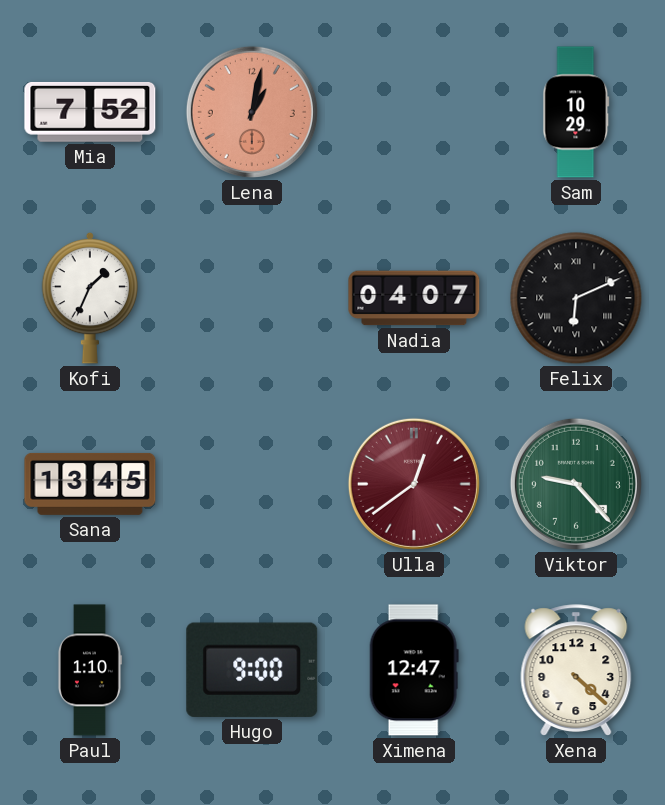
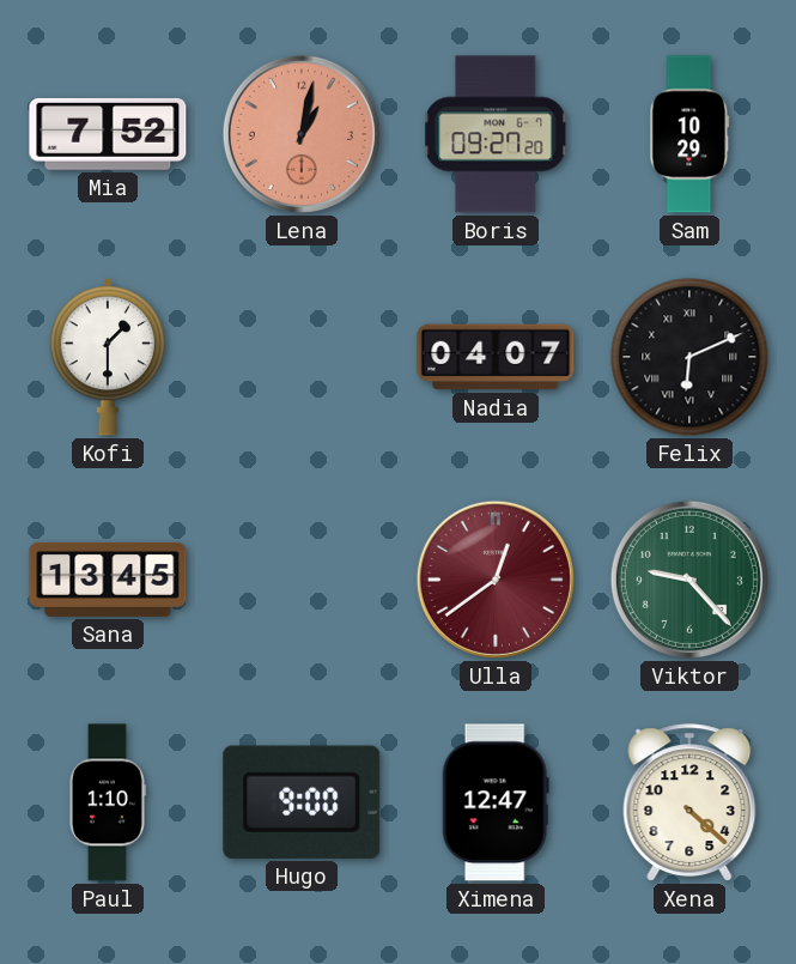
Boris: none -> 09:27 (496, 134)
Kofi: 1:34 -> 1:30 (108, 357)
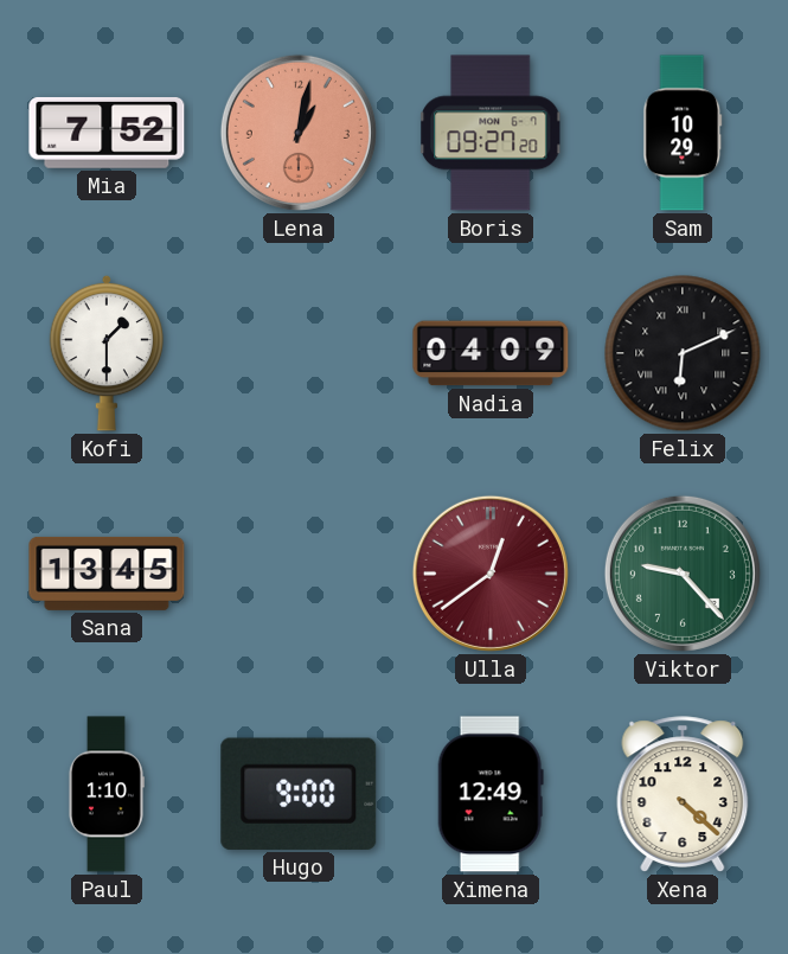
Nadia: 04:07 -> 04:09 (491, 353)
Ximena: 12:47 -> 12:49 (491, 794)
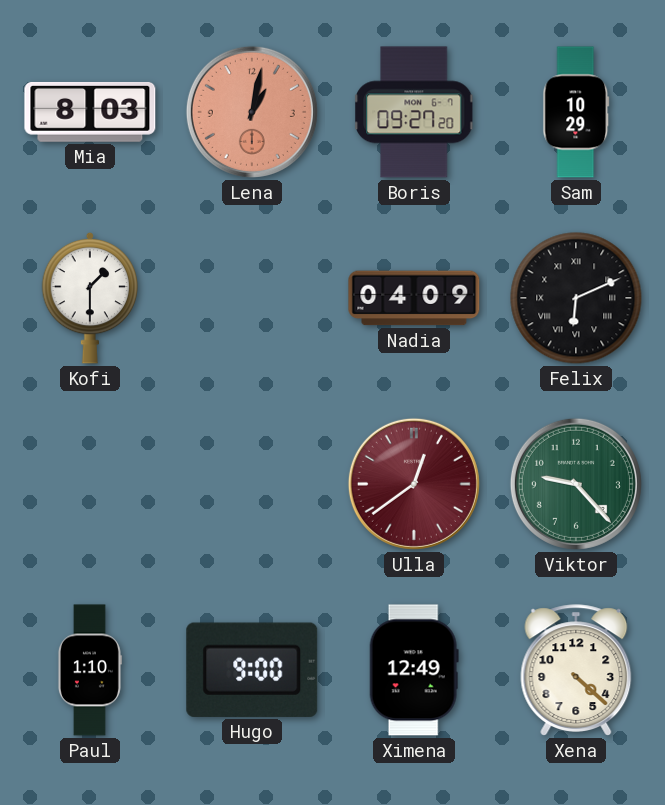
Mia: 7:52 -> 8:03 (90, 112)
Sana: 13:45 -> none (107, 574)
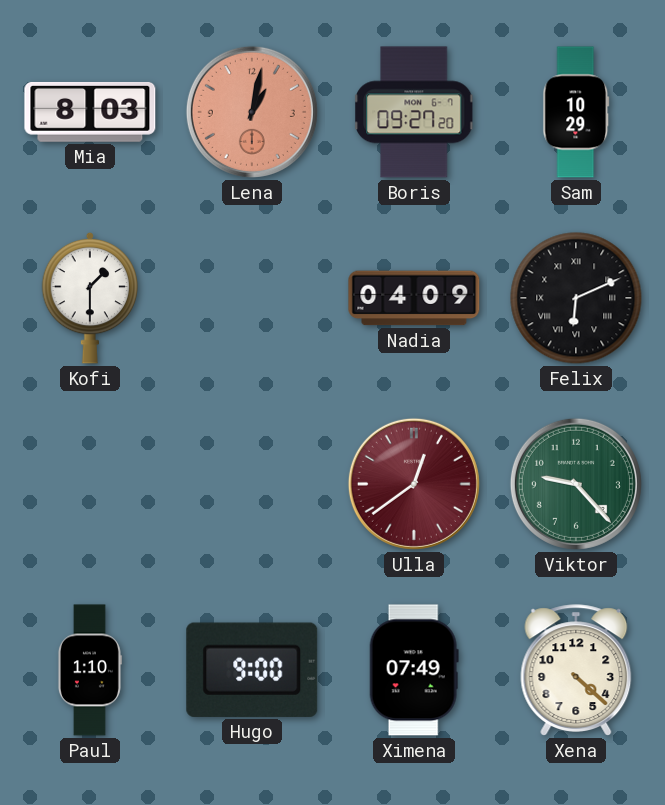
Ximena: 12:49 -> 07:49 (414, 670)
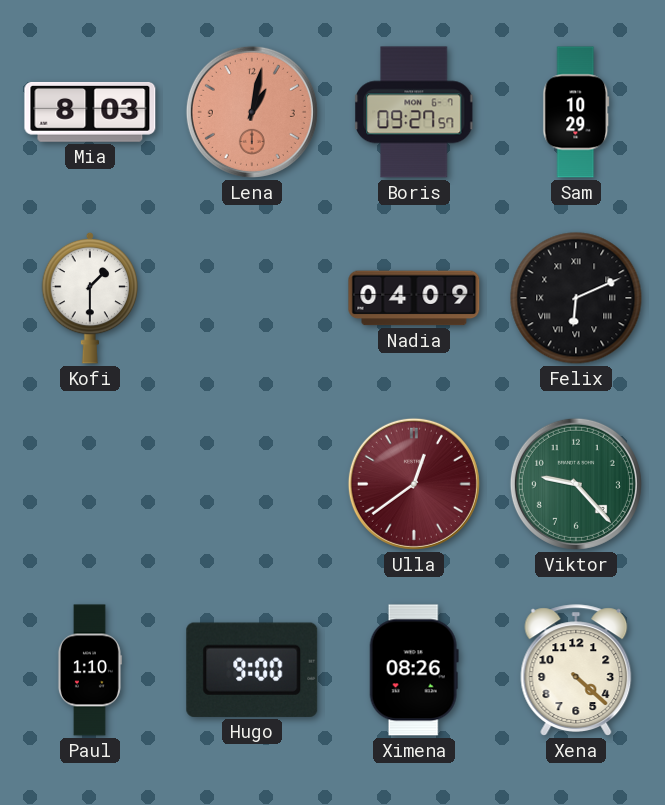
Boris: 09:27:20 -> 09:27:57 (414, 112)
Ximena: 07:49 -> 08:26 (414, 670)
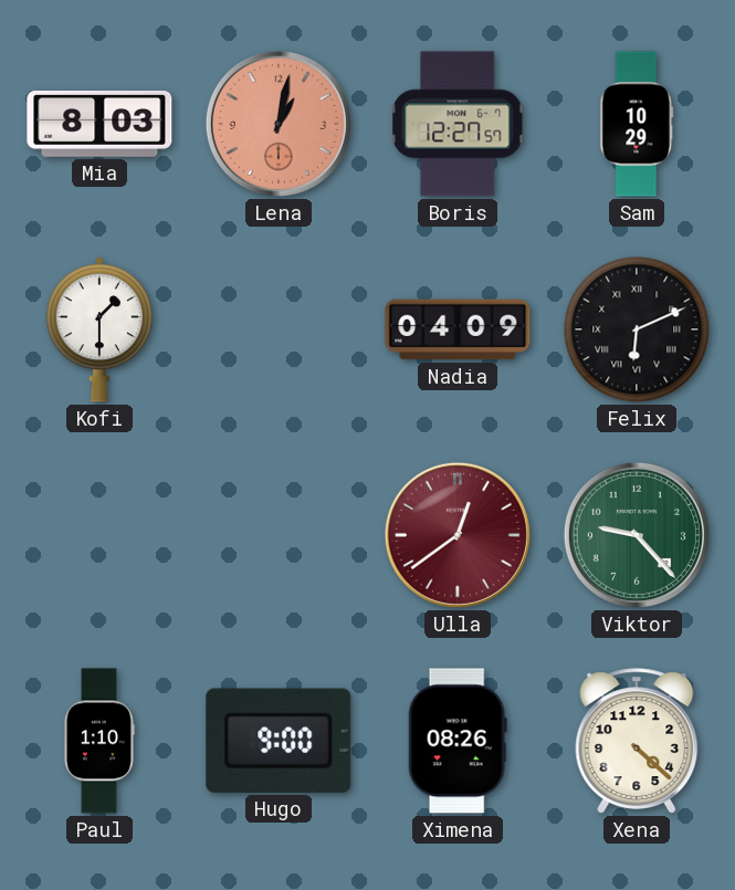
Boris: 09:27 -> 12:27 (458, 124)
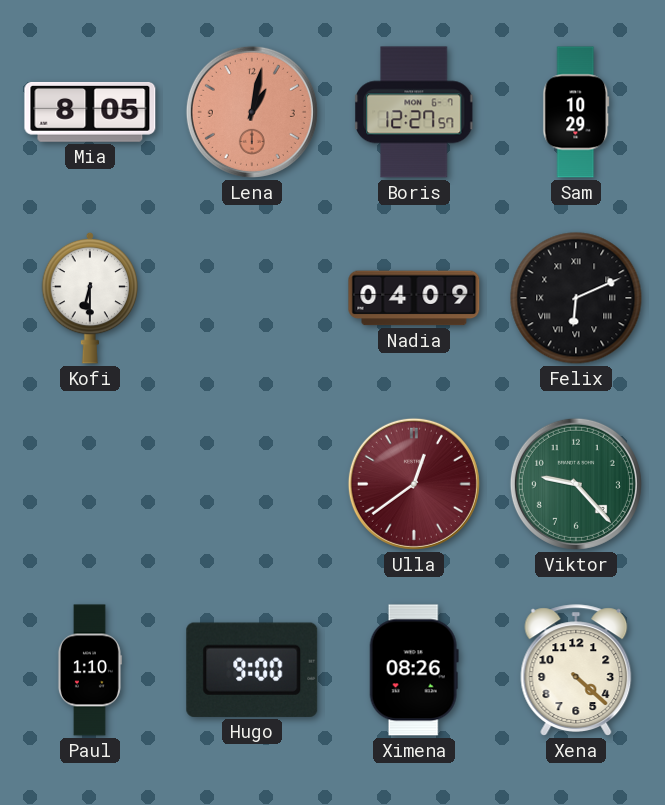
Mia: 8:03 -> 8:05 (90, 112)
Kofi: 1:30 -> 6:30 (90, 298)
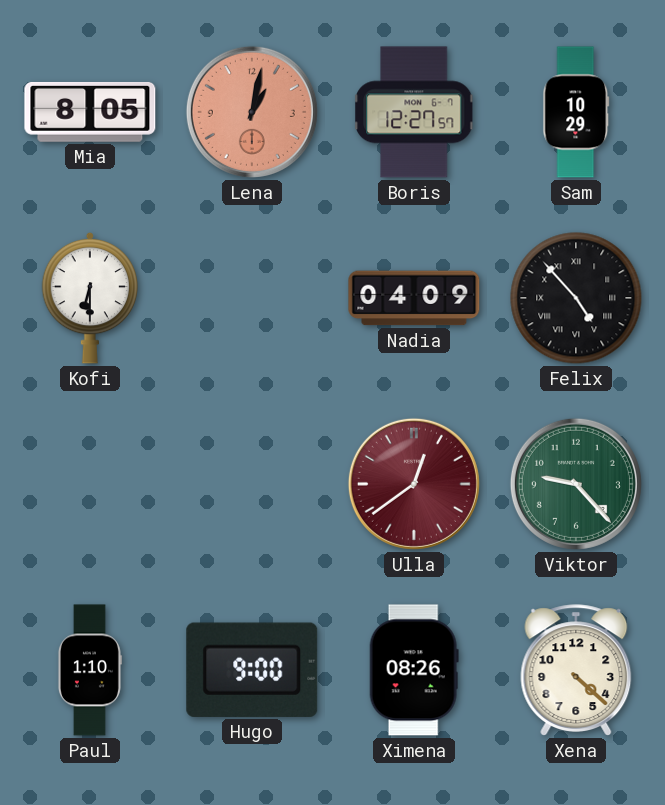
Felix: 6:11 -> 4:53 (576, 298)
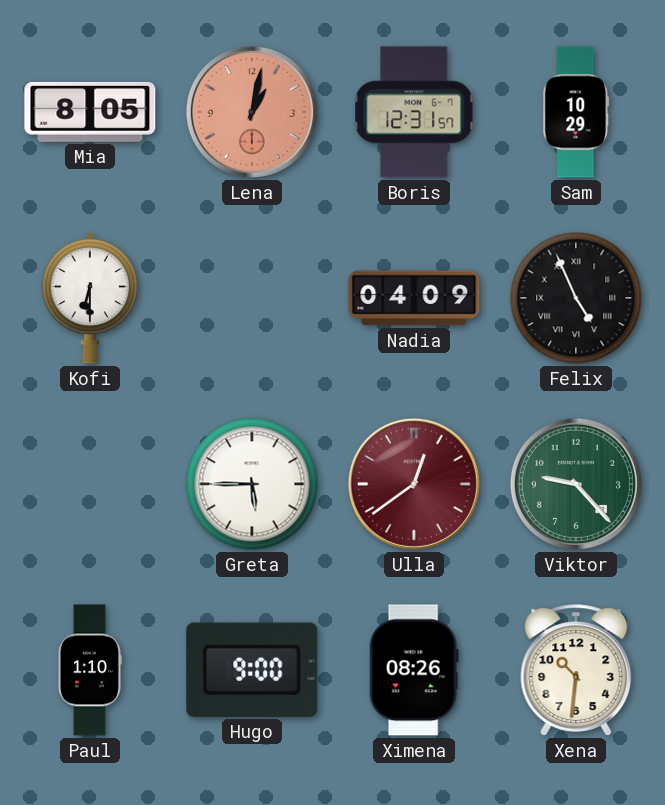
Boris: 12:27 -> 12:31 (414, 112)
Felix: 4:53 -> 4:56 (576, 298)
Greta: none -> 5:45 (252, 484)
Xena: 4:22 -> 10:31 (576, 670)
